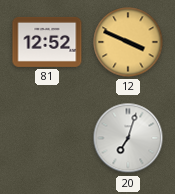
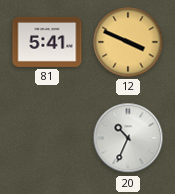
81: 12:52 -> 5:41 (47, 42)
20: 7:03 -> 10:34 (128, 138)
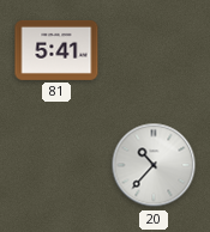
12: 3:49 -> none (128, 42)
20: 10:34 -> 10:37 (154, 165)
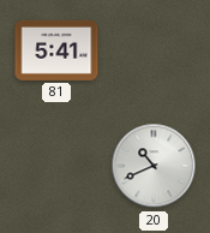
20: 10:37 -> 10:41 (154, 166)
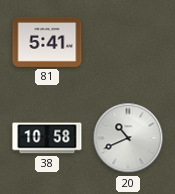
38: none -> 10:58 (47, 138)
